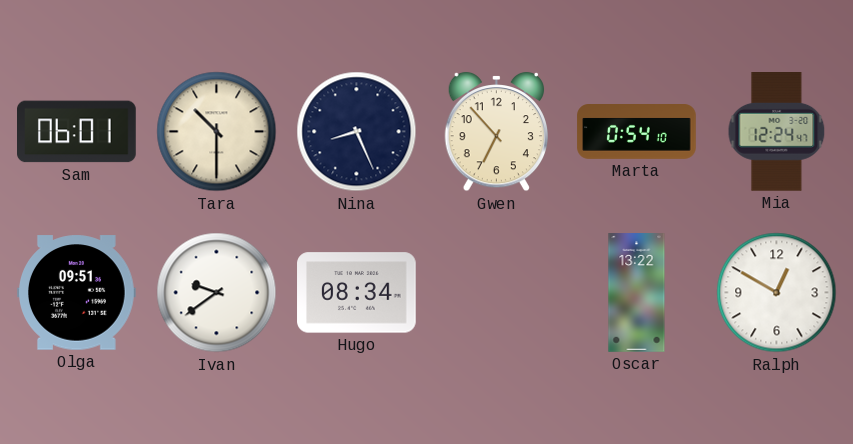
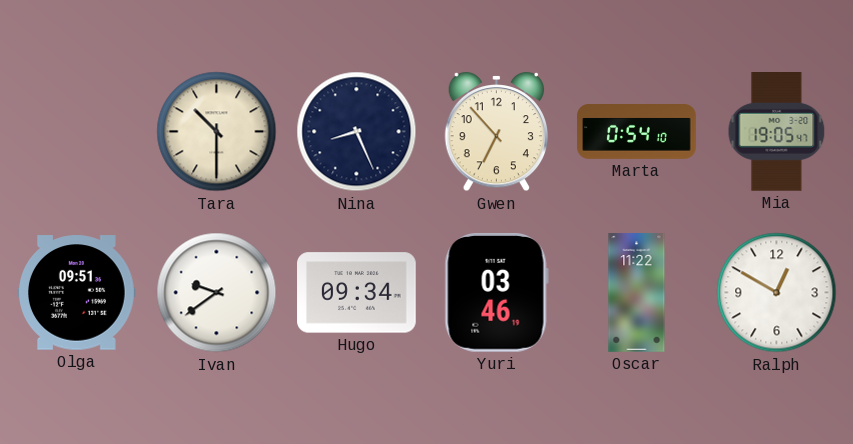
Sam: 06:01 -> none (77, 132)
Mia: 12:24 -> 19:05 (777, 132)
Hugo: 08:34 -> 09:34 (357, 293)
Yuri: none -> 03:46 (496, 292)
Oscar: 13:22 -> 11:22 (637, 293)
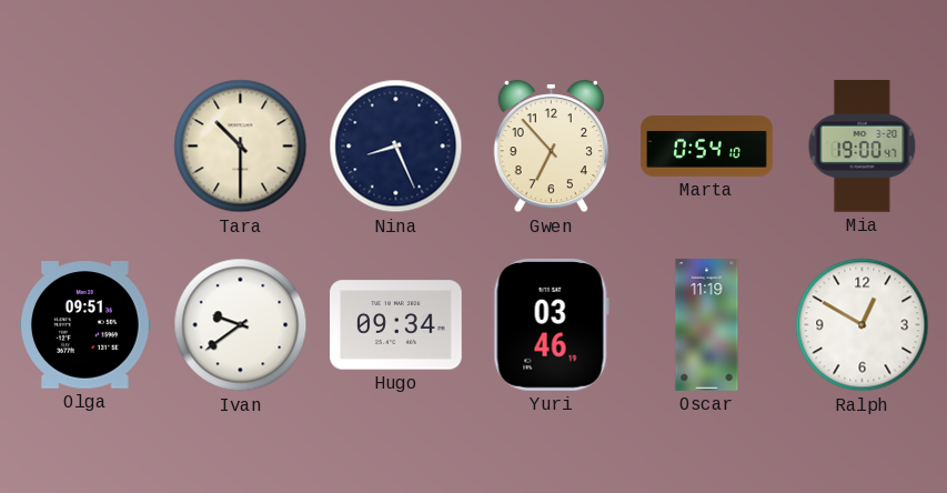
Mia: 19:05 -> 19:00 (863, 147)
Oscar: 11:22 -> 11:19 (707, 325)
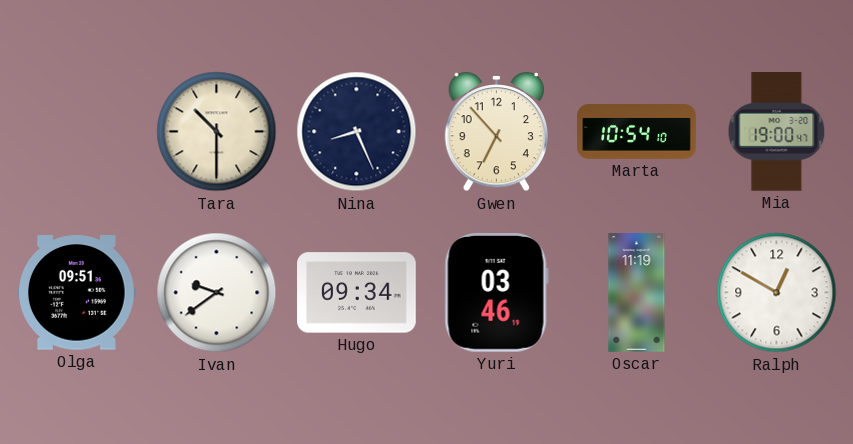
Marta: 0:54 -> 10:54 (637, 132)
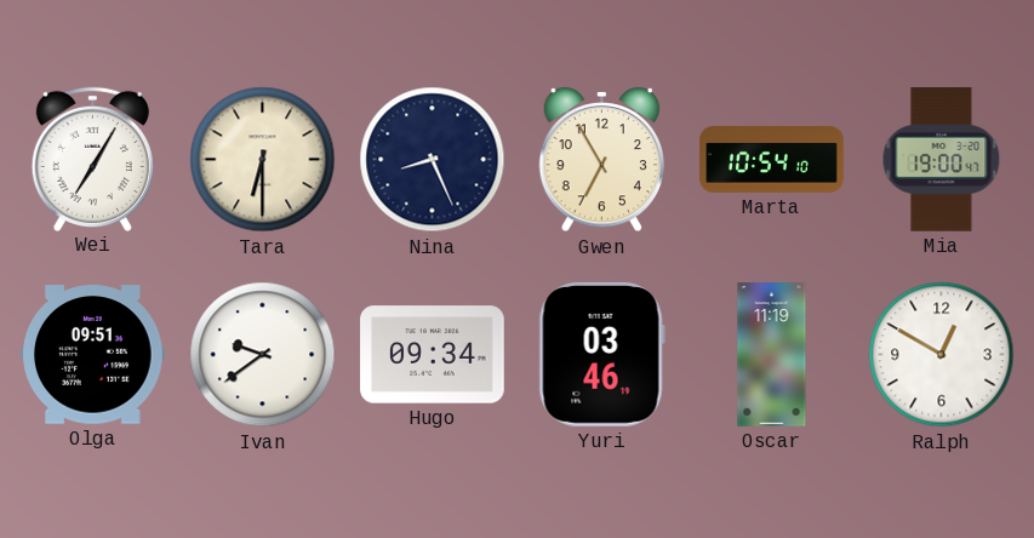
Wei: none -> 7:05 (92, 159)
Tara: 10:30 -> 6:30 (263, 160)
Gwen: 6:53 -> 6:55 (601, 160)
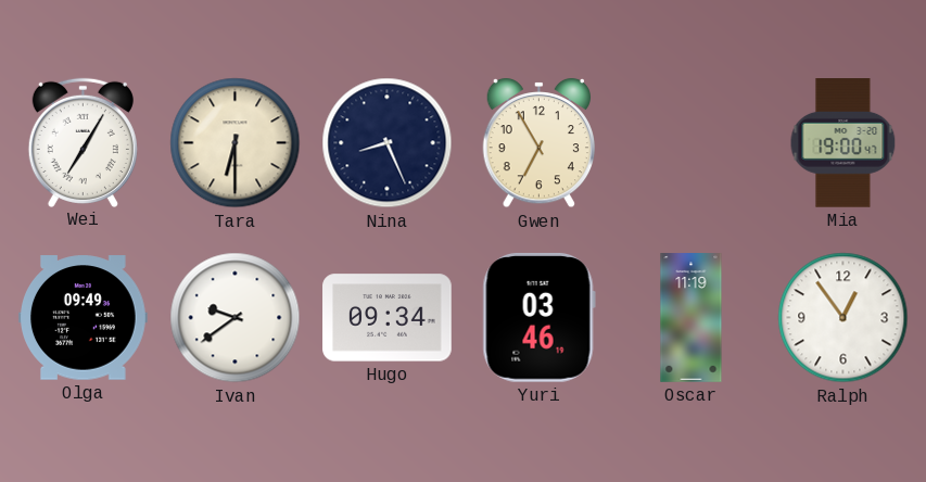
Marta: 10:54 -> none (772, 160)
Olga: 09:51 -> 09:49 (84, 318)
Ralph: 12:50 -> 12:54 (843, 318)
